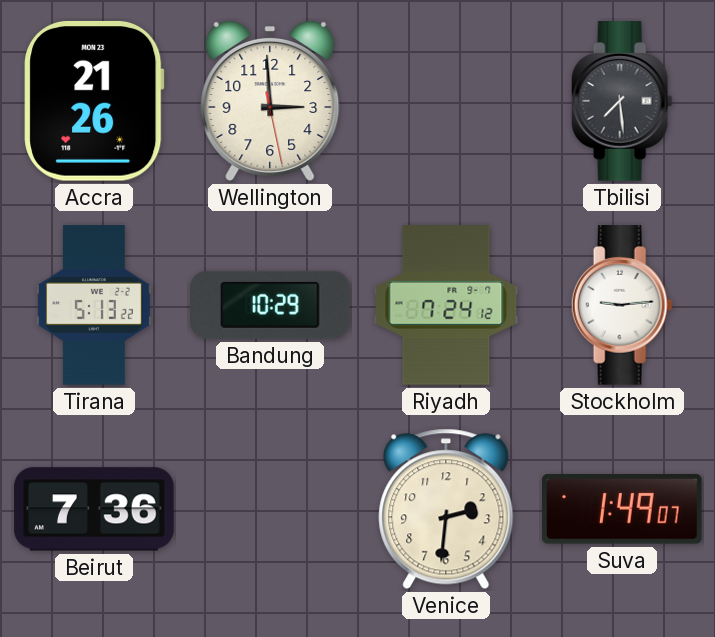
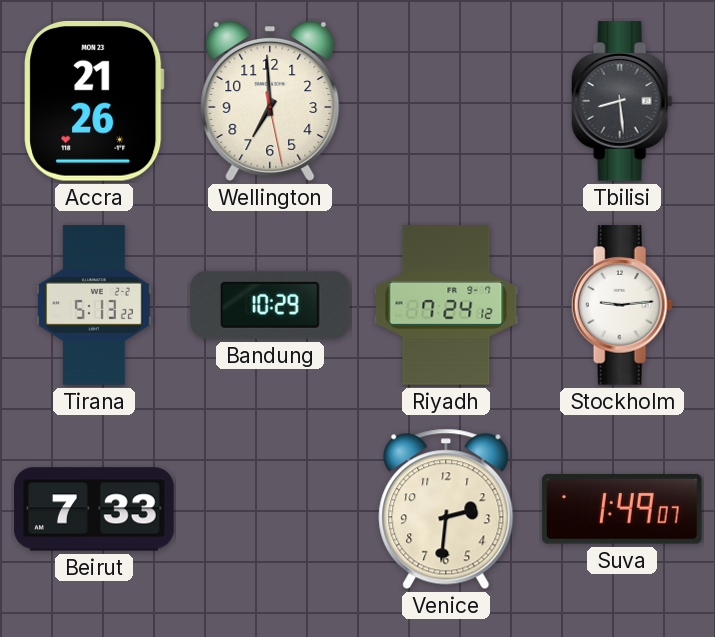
Wellington: 2:59 -> 6:59 (270, 101)
Tbilisi: 7:29 -> 8:29 (622, 101)
Beirut: 7:36 -> 7:33 (94, 509)
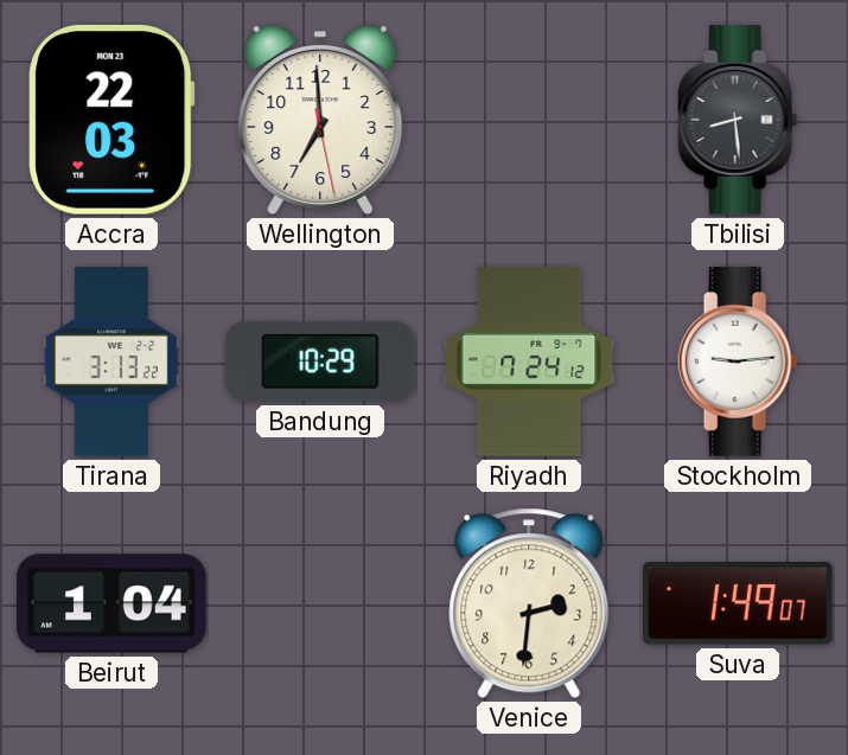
Accra: 21:26 -> 22:03 (111, 120)
Tirana: 5:13 -> 3:13 (111, 361)
Beirut: 7:33 -> 1:04 (111, 603)
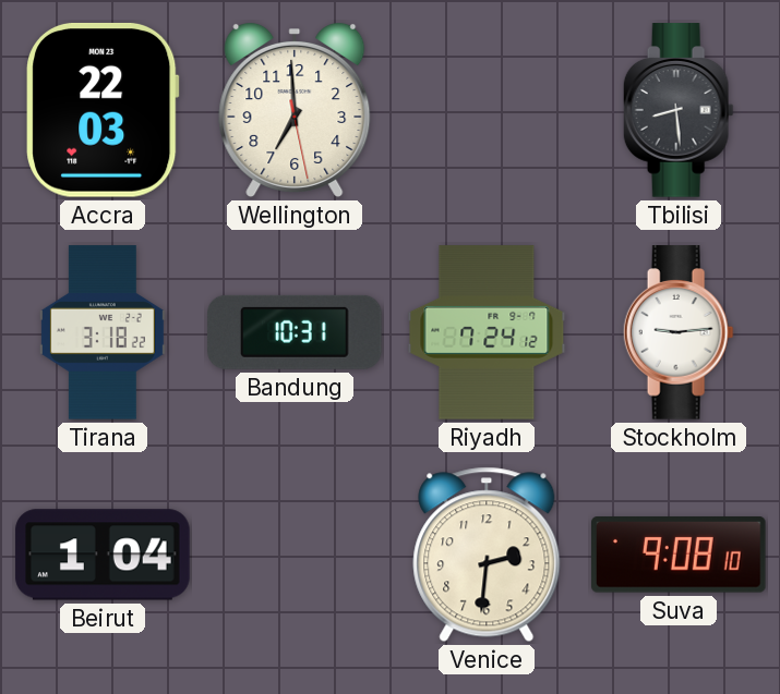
Tirana: 3:13 -> 3:18 (103, 332)
Bandung: 10:29 -> 10:31 (295, 332)
Suva: 1:49 -> 9:08 (680, 555)
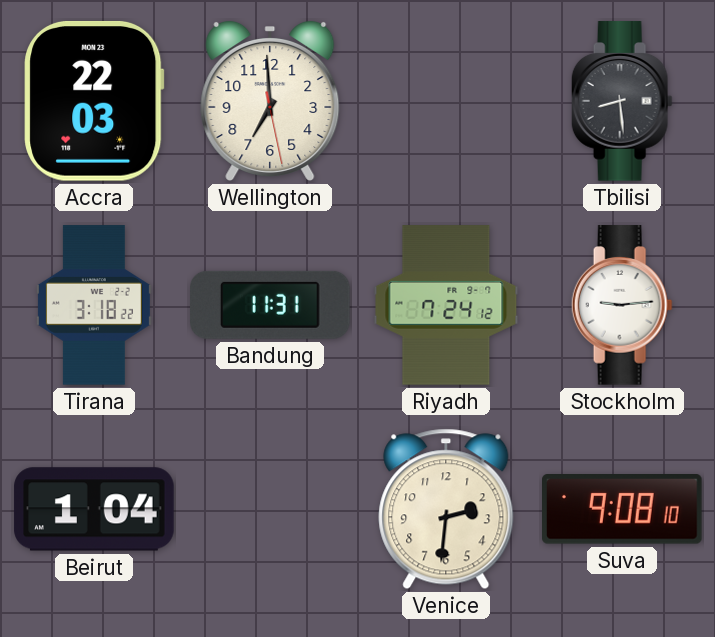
Bandung: 10:31 -> 11:31 (270, 305)
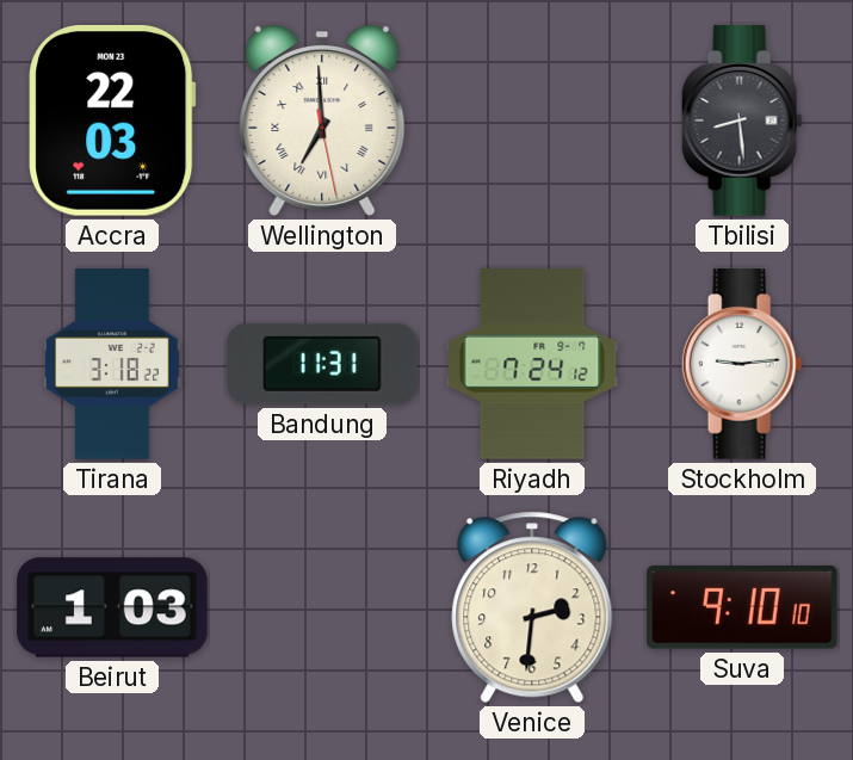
Wellington numerals: Arabic -> Roman (322, 121)
Beirut: 1:04 -> 1:03 (112, 607)
Suva: 9:08 -> 9:10 (743, 607)
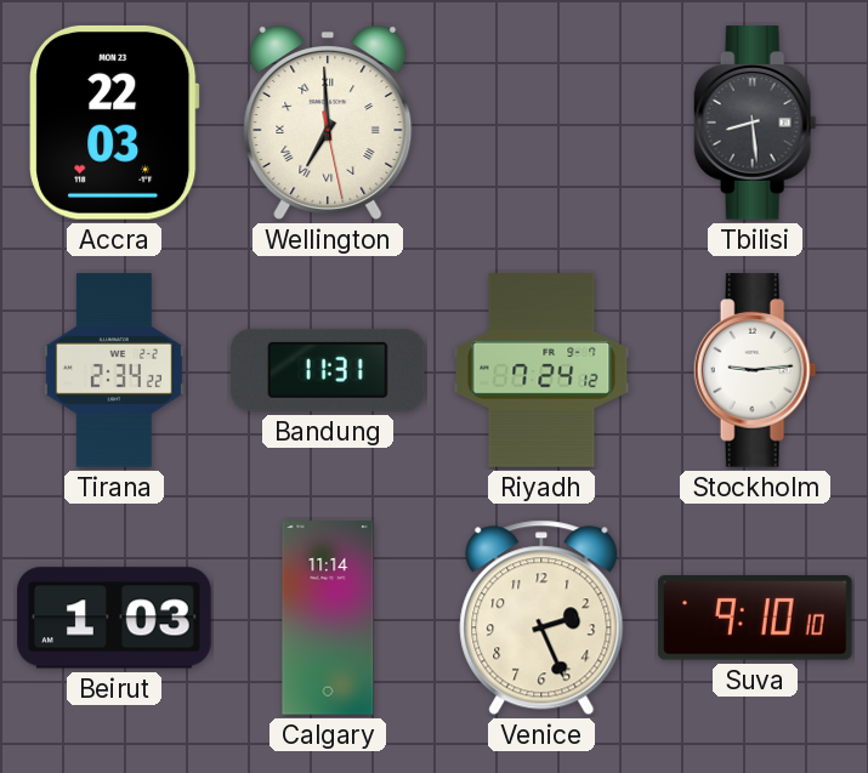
Tirana: 3:18 -> 2:34 (114, 370)
Calgary: none -> 11:14 (328, 618)
Venice: 2:31 -> 2:26 (541, 618)
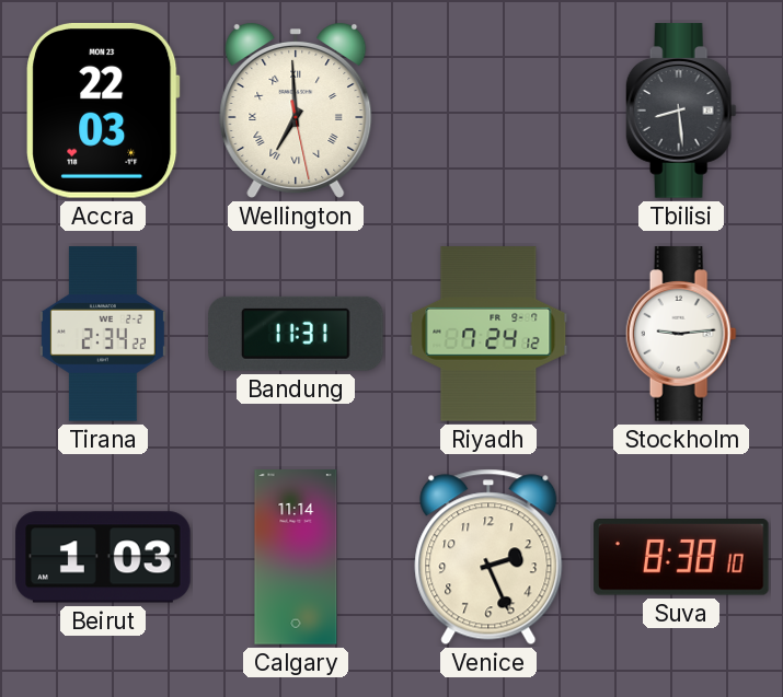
Suva: 9:10 -> 8:38 (682, 557)
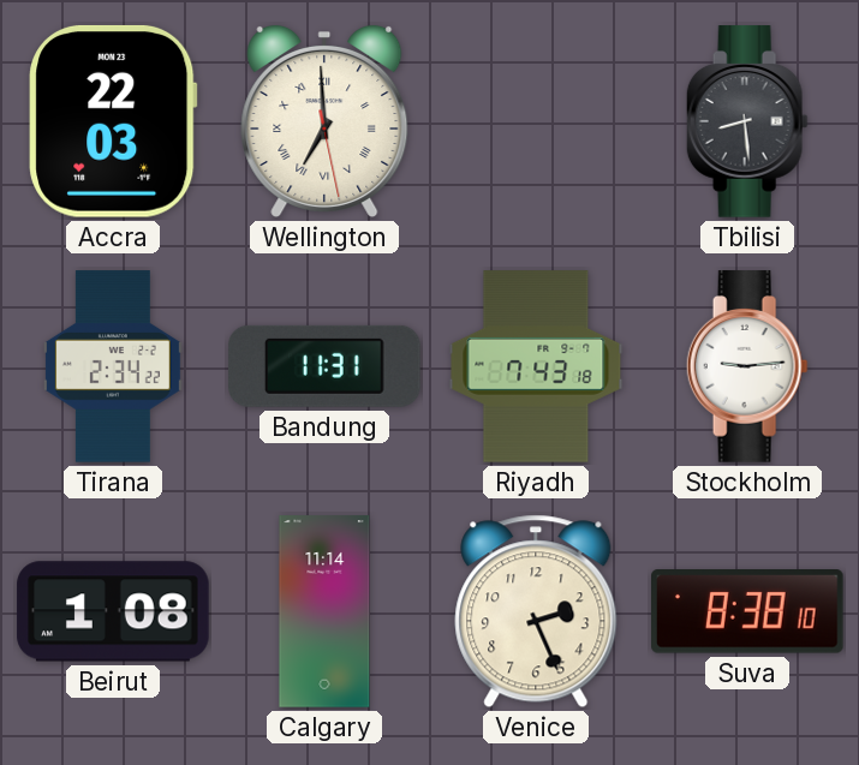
Riyadh: 7:24 -> 7:43 (536, 366)
Beirut: 1:03 -> 1:08 (113, 611)
